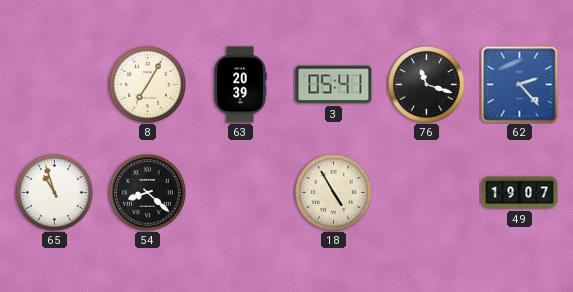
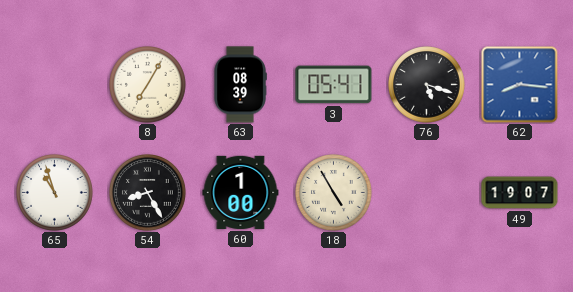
63: 20:39 -> 08:39 (240, 85)
76: 11:18 -> 5:18 (427, 85)
62: 2:23 -> 8:16 (520, 85)
54: 8:22 -> 8:25 (148, 193)
60: none -> 1:00 (241, 192)
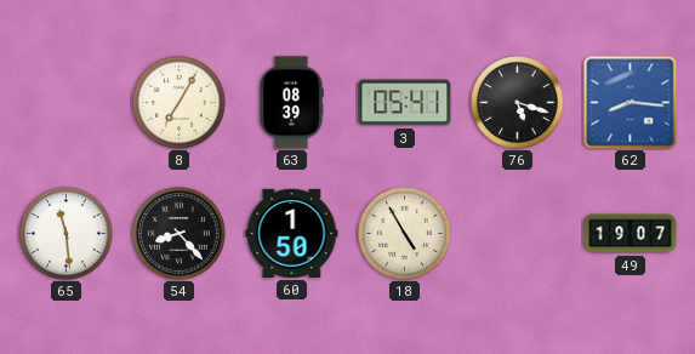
65: 10:57 -> 11:29 (67, 234)
54: 8:25 -> 8:23 (180, 234)
60: 1:00 -> 1:50 (292, 233)
